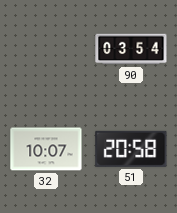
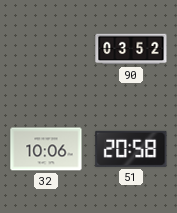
90: 03:54 -> 03:52 (131, 49)
32: 10:07 -> 10:06 (46, 149)
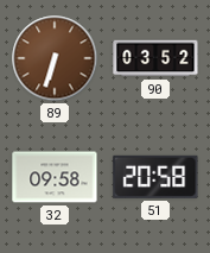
89: none -> 6:33 (55, 58)
32: 10:06 -> 09:58 (55, 177)
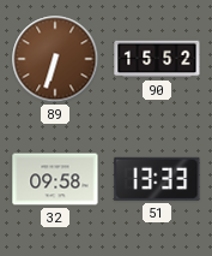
90: 03:52 -> 15:52 (157, 59)
51: 20:58 -> 13:33 (157, 179)
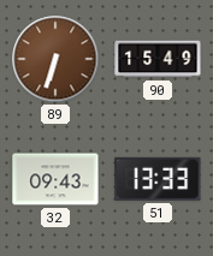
90: 15:52 -> 15:49 (158, 59)
32: 09:58 -> 09:43 (55, 179)
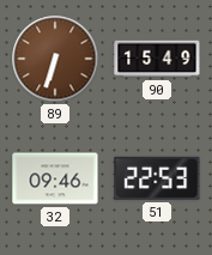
32: 09:43 -> 09:46 (55, 178)
51: 13:33 -> 22:53 (157, 178)
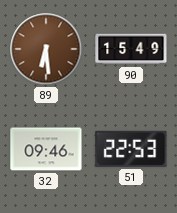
89: 6:33 -> 6:29 (46, 49)
